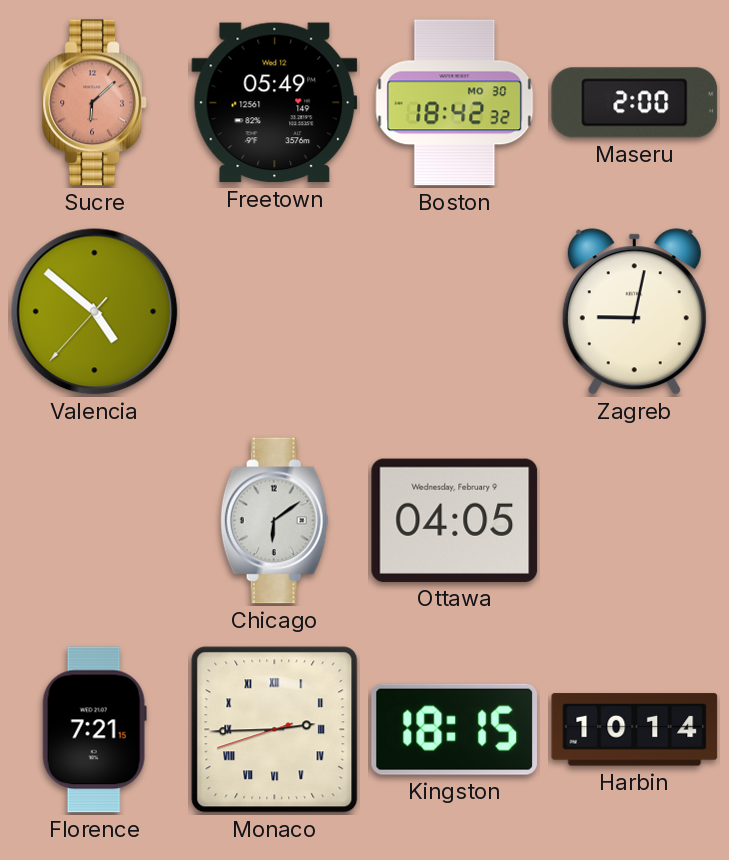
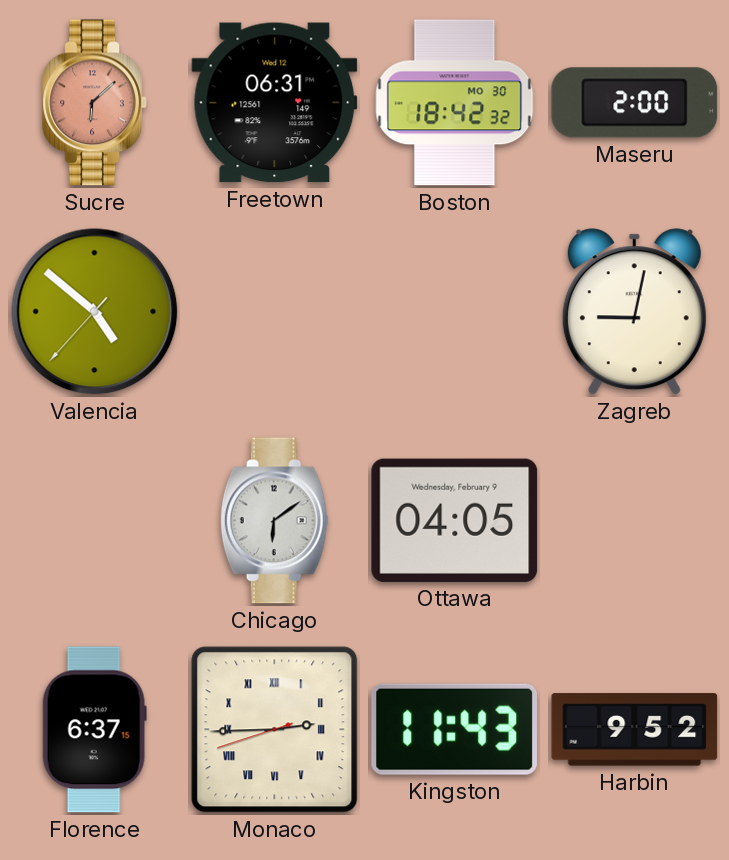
Freetown: 05:49 -> 06:31 (275, 103)
Florence: 7:21 -> 6:37 (94, 730)
Kingston: 18:15 -> 11:43 (454, 729)
Harbin: 10:14 -> 9:52 (635, 730)
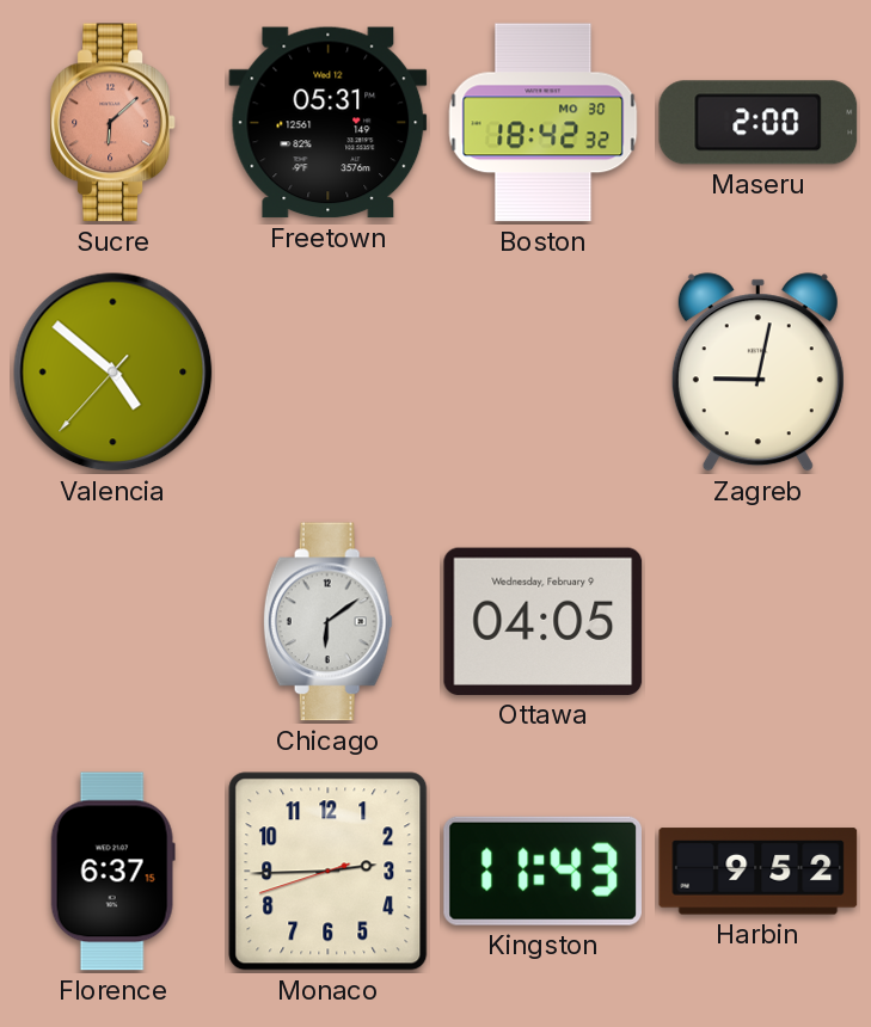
Freetown: 06:31 -> 05:31 (329, 123)
Monaco numerals: Roman -> Arabic (329, 872)
